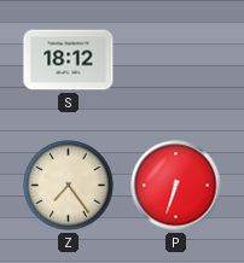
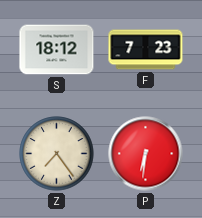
F: none -> 7:23 (146, 50)
P: 6:33 -> 6:31 (146, 154)
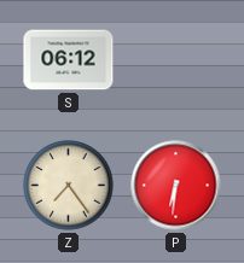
S: 18:12 -> 06:12 (69, 60)
F: 7:23 -> none (146, 50)
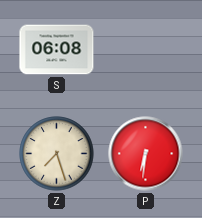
S: 06:12 -> 06:08 (57, 50)
Z: 7:24 -> 7:27 (57, 154)
